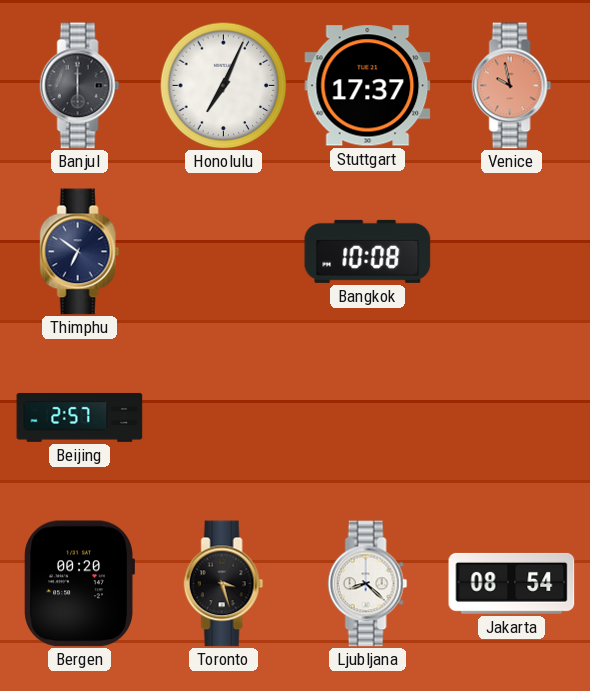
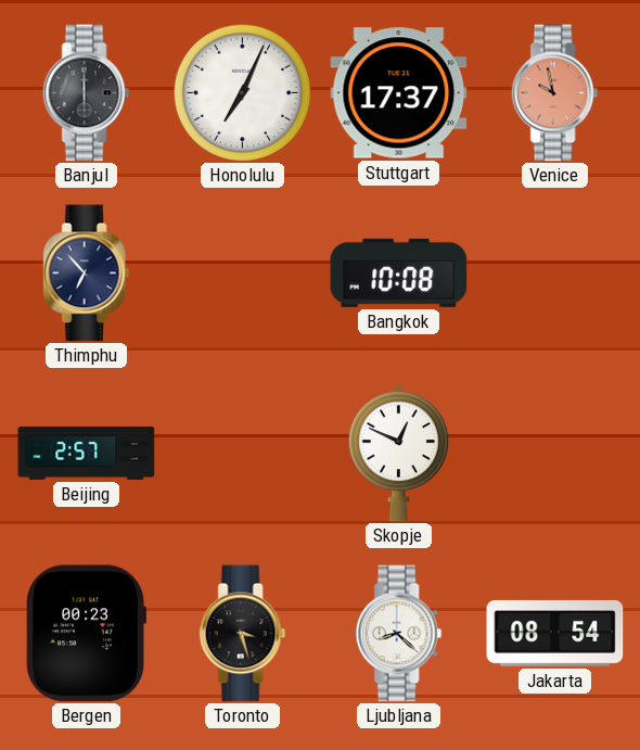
Thimphu: 6:51 -> 6:53 (87, 274)
Skopje: none -> 12:49 (398, 454)
Bergen: 00:20 -> 00:23 (86, 634)
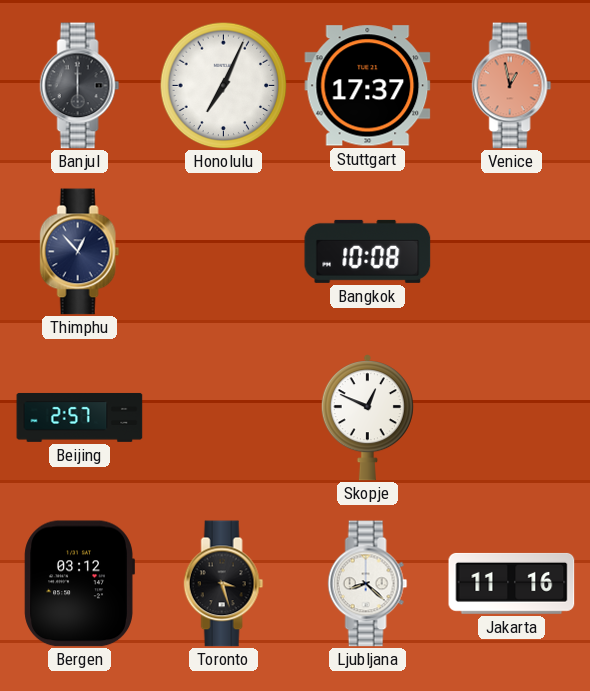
Venice: 9:58 -> 12:58 (512, 86)
Thimphu: 6:53 -> 12:53 (80, 252)
Bergen: 00:23 -> 03:12 (79, 584)
Jakarta: 08:54 -> 11:16 (512, 583)
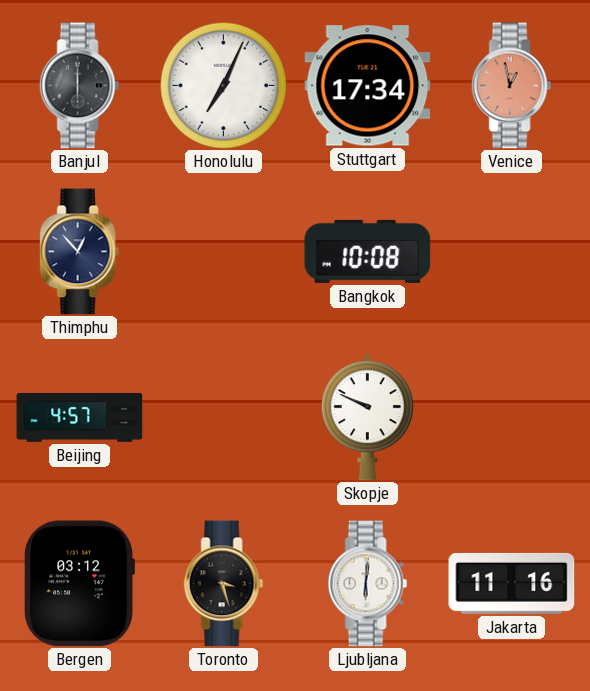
Stuttgart: 17:37 -> 17:34 (368, 86)
Beijing: 2:57 -> 4:57 (80, 417)
Skopje: 12:49 -> 9:49 (367, 418)
Ljubljana: 8:22 -> 6:01 (368, 584)
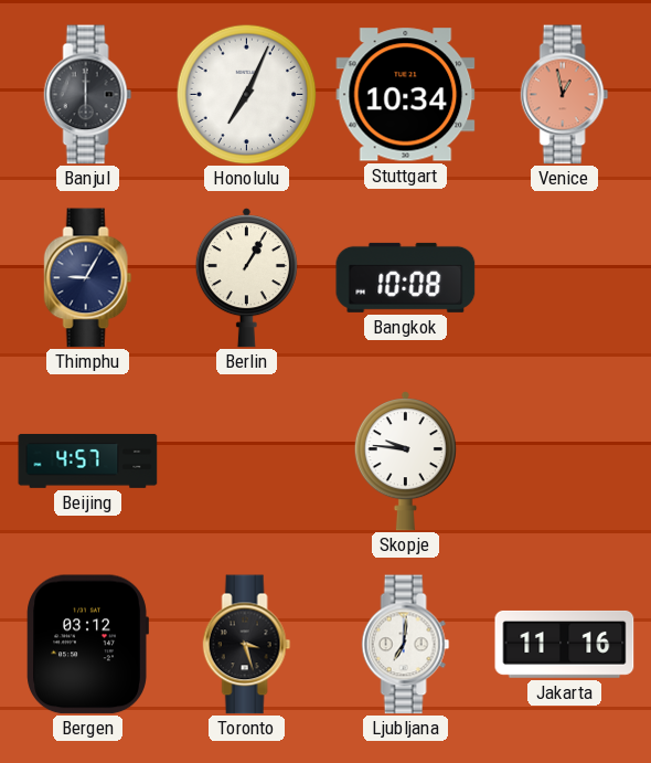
Stuttgart: 17:34 -> 10:34 (406, 95)
Thimphu: 12:53 -> 9:05 (88, 278)
Berlin: none -> 1:05 (246, 278)
Skopje: 9:49 -> 9:46 (405, 462)
Ljubljana: 6:01 -> 7:01 (406, 645)
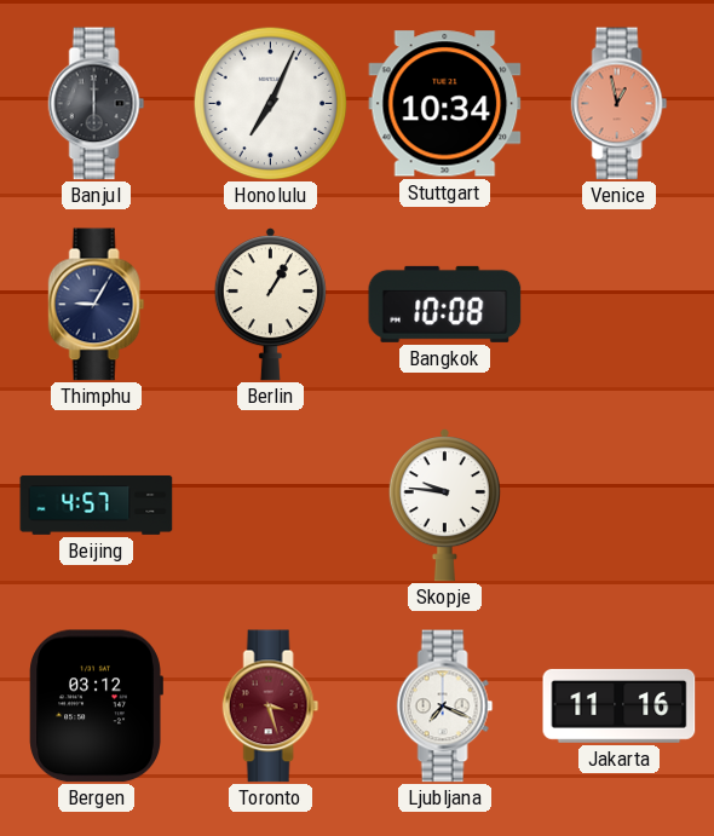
Toronto dial: black -> burgundy (271, 707)
Ljubljana: 7:01 -> 7:19 (445, 707)
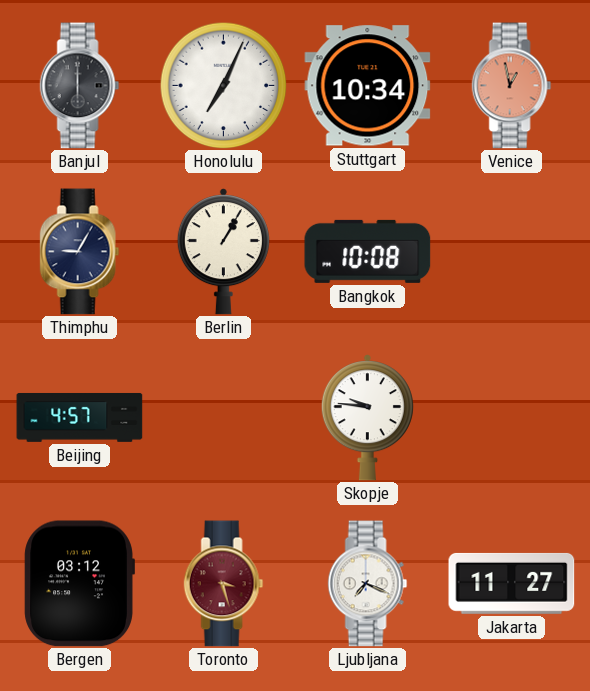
Jakarta: 11:16 -> 11:27 (512, 583)
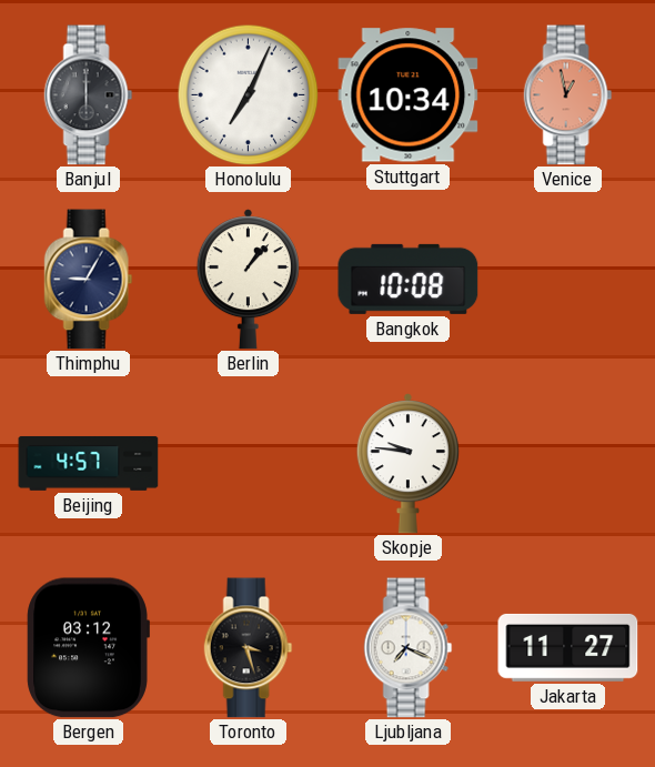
Berlin: 1:05 -> 1:07 (248, 280)
Toronto dial: burgundy -> black (249, 648)
